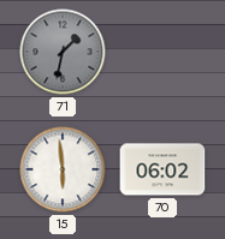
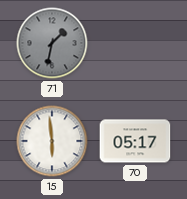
70: 06:02 -> 05:17 (135, 141)
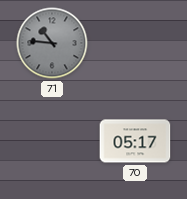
71: 1:32 -> 10:46 (52, 43)
15: 5:59 -> none (52, 141)
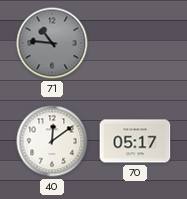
40: none -> 12:09 (52, 141)
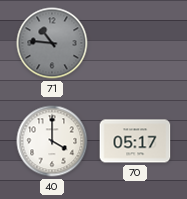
40: 12:09 -> 4:00 (52, 141)
